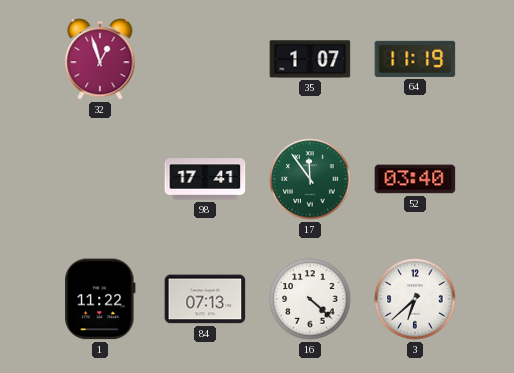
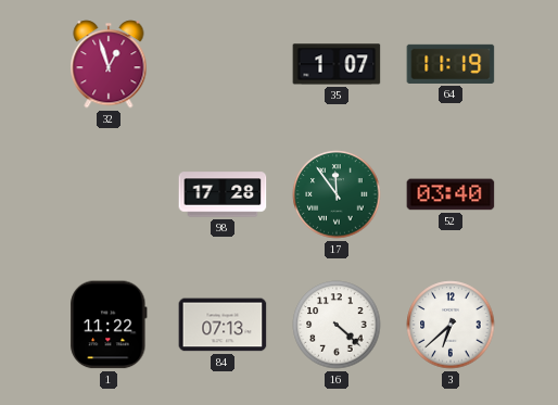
98: 17:41 -> 17:28 (223, 194)
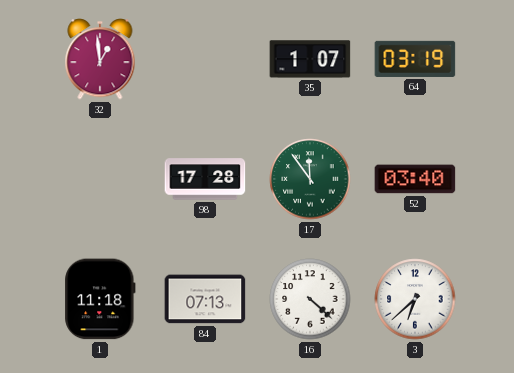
32: 12:57 -> 12:59 (100, 59)
64: 11:19 -> 03:19 (415, 59)
1: 11:22 -> 11:18 (100, 299)
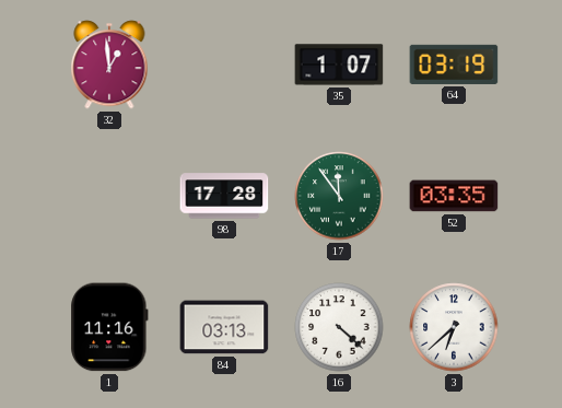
52: 03:40 -> 03:35 (454, 196)
1: 11:18 -> 11:16 (109, 327)
84: 07:13 -> 03:13 (224, 327)
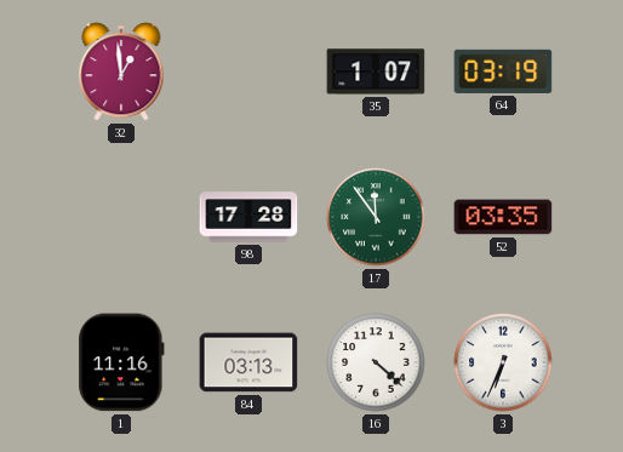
3: 6:38 -> 6:34 (503, 362)
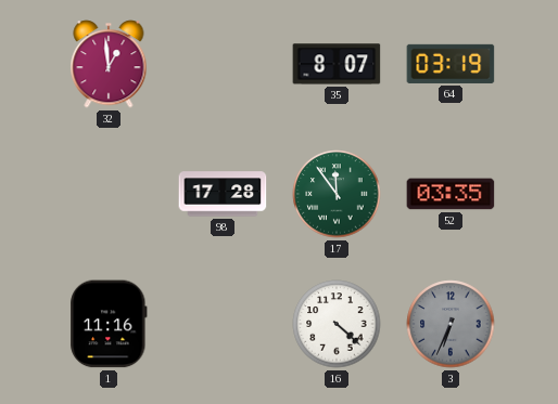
35: 1:07 -> 8:07 (337, 64)
84: 03:13 -> none (248, 362)
3 dial: white -> grey (451, 324)
